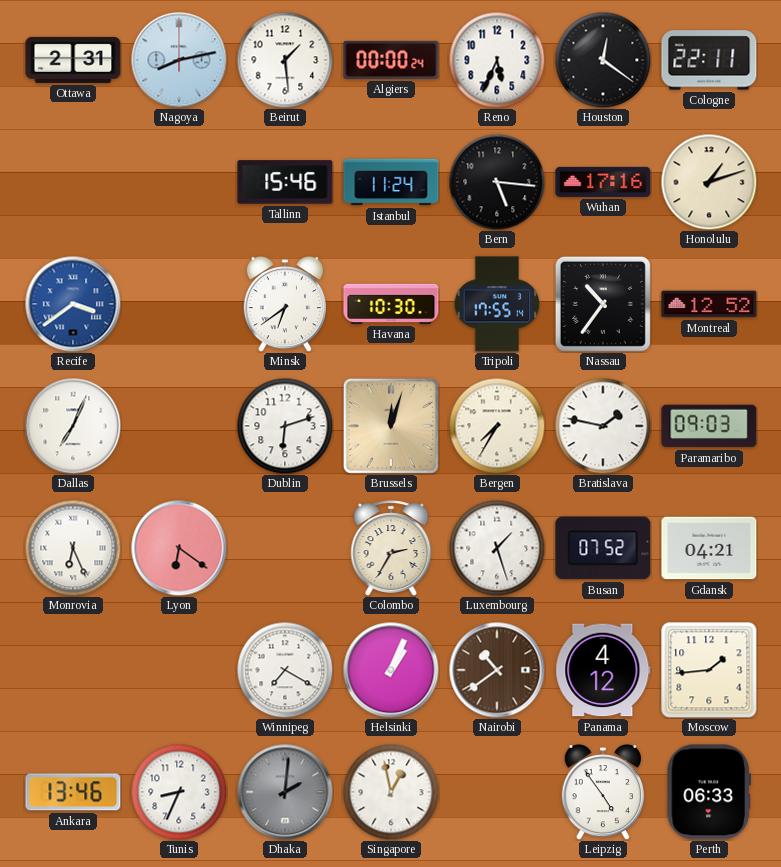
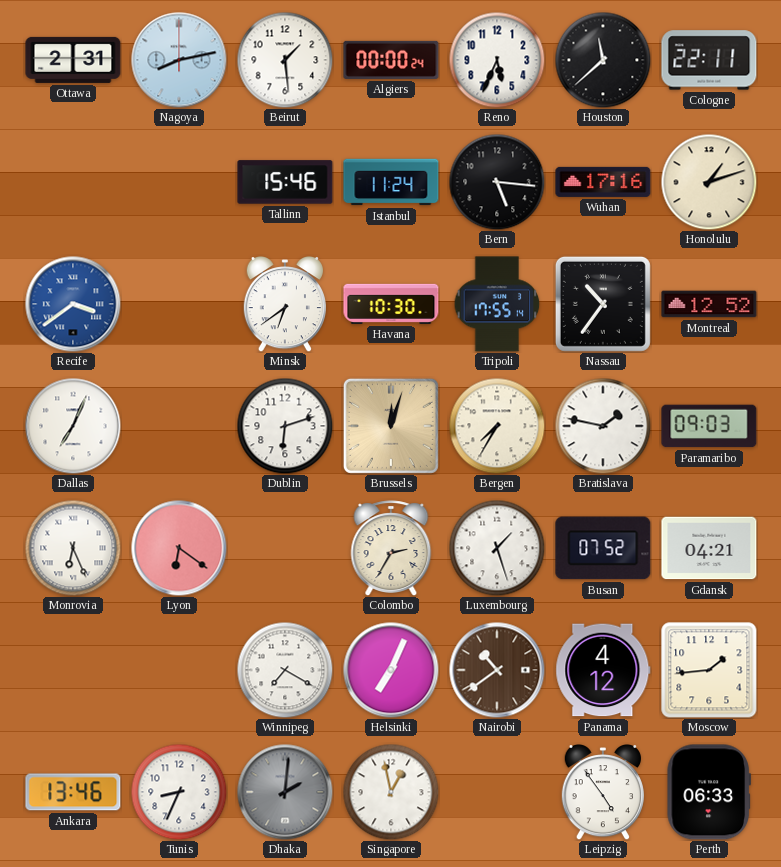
Houston: 12:21 -> 11:38 (603, 60)
Helsinki: 1:04 -> 7:04 (391, 670)
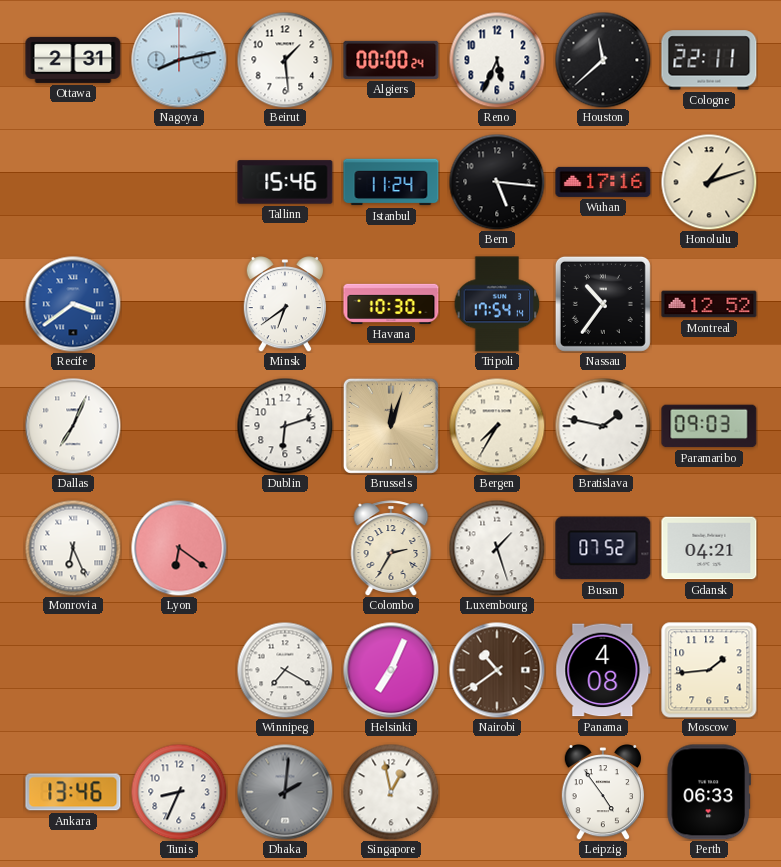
Tripoli: 17:55 -> 17:54 (497, 304)
Panama: 4:12 -> 4:08 (603, 670)
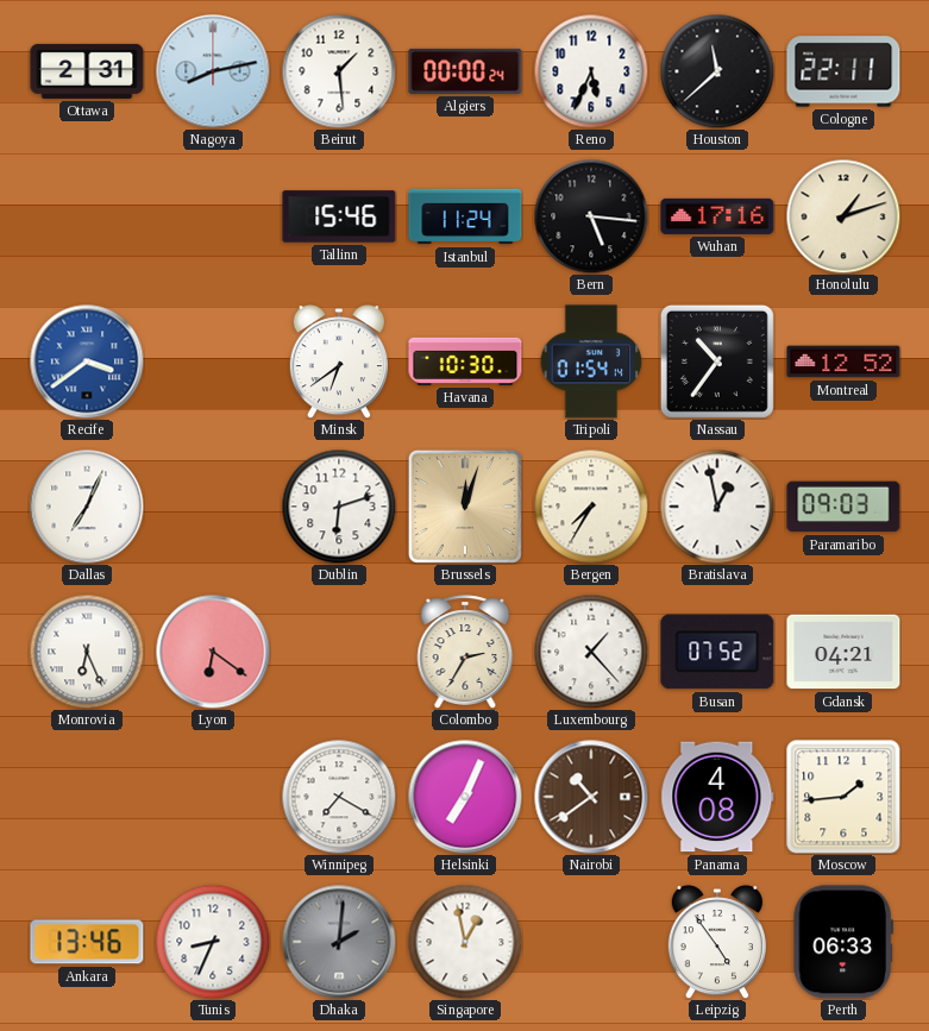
Tripoli: 17:54 -> 01:54 (591, 362)
Bratislava: 1:47 -> 12:58 (717, 507)
Luxembourg: 1:27 -> 1:23 (591, 652)
